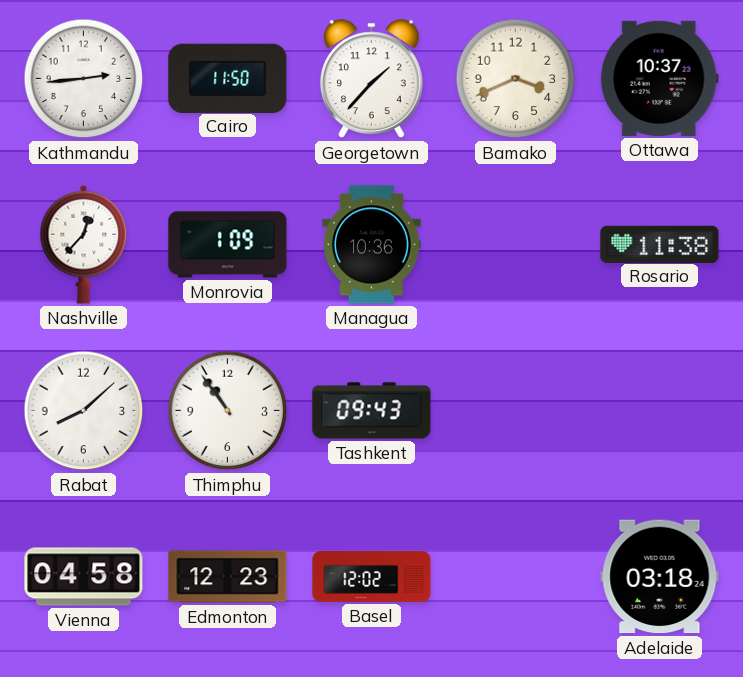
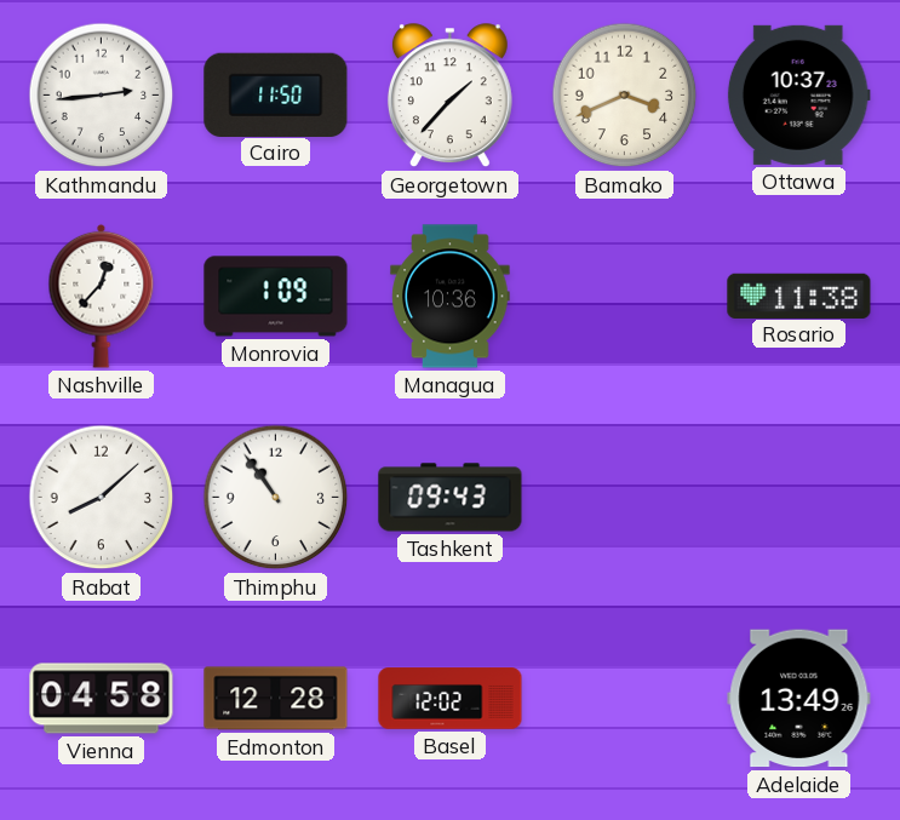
Edmonton: 12:23 -> 12:28 (276, 699)
Adelaide: 03:18 -> 13:49 (799, 699)
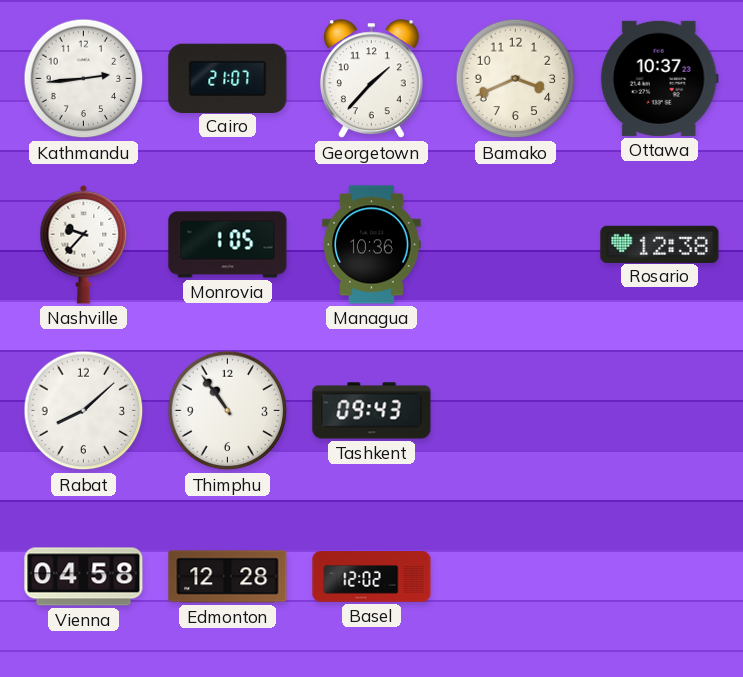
Cairo: 11:50 -> 21:07 (228, 78)
Nashville: 12:37 -> 9:37 (84, 244)
Monrovia: 1:09 -> 1:05 (228, 245)
Rosario: 11:38 -> 12:38 (660, 244)
Adelaide: 13:49 -> none (799, 699)
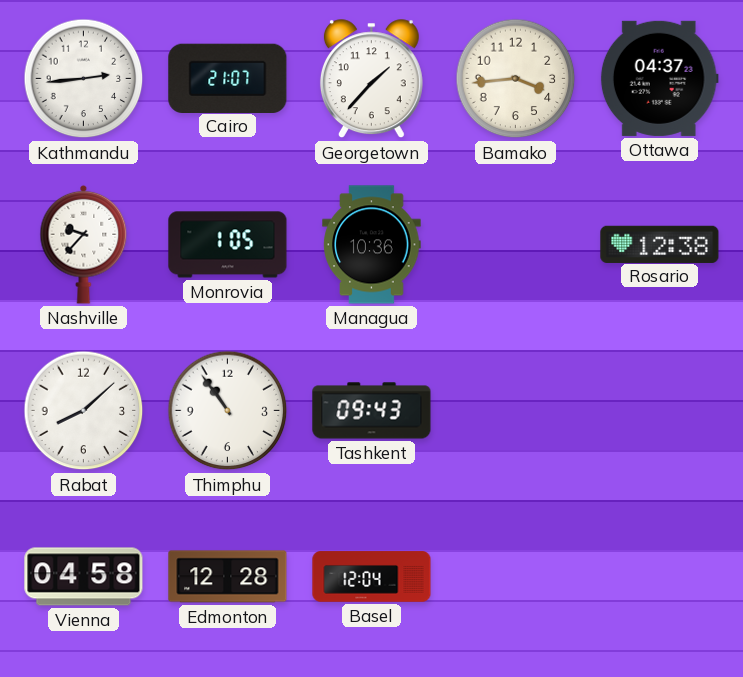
Bamako: 3:41 -> 3:44 (516, 79)
Ottawa: 10:37 -> 04:37 (659, 78)
Basel: 12:02 -> 12:04 (372, 577)
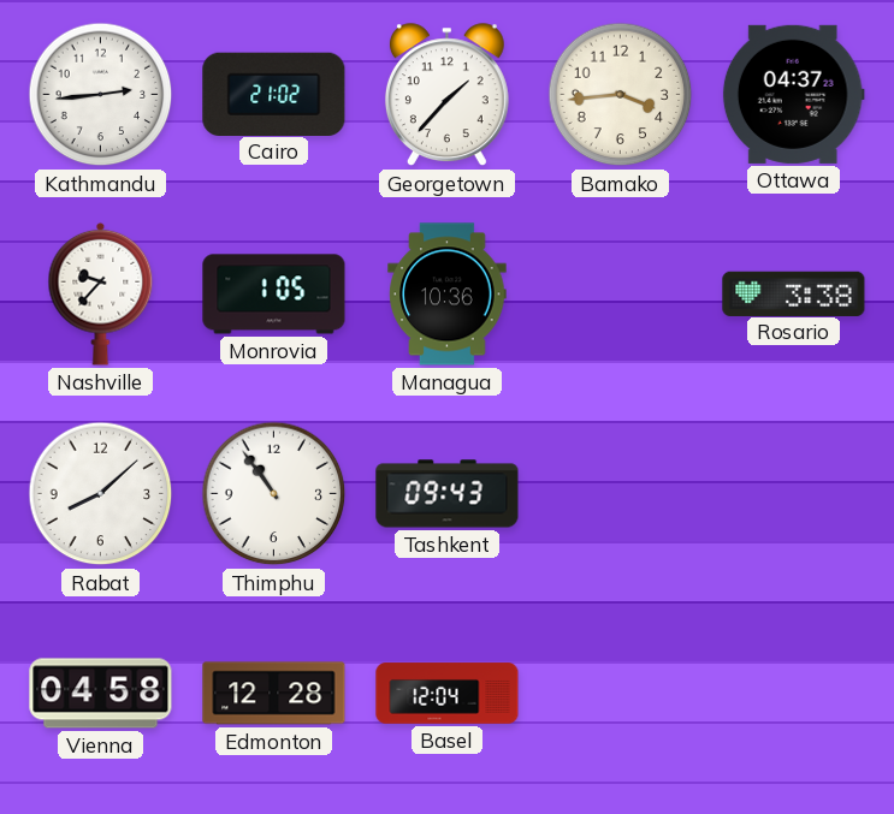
Cairo: 21:07 -> 21:02 (274, 94)
Rosario: 12:38 -> 3:38 (794, 293)
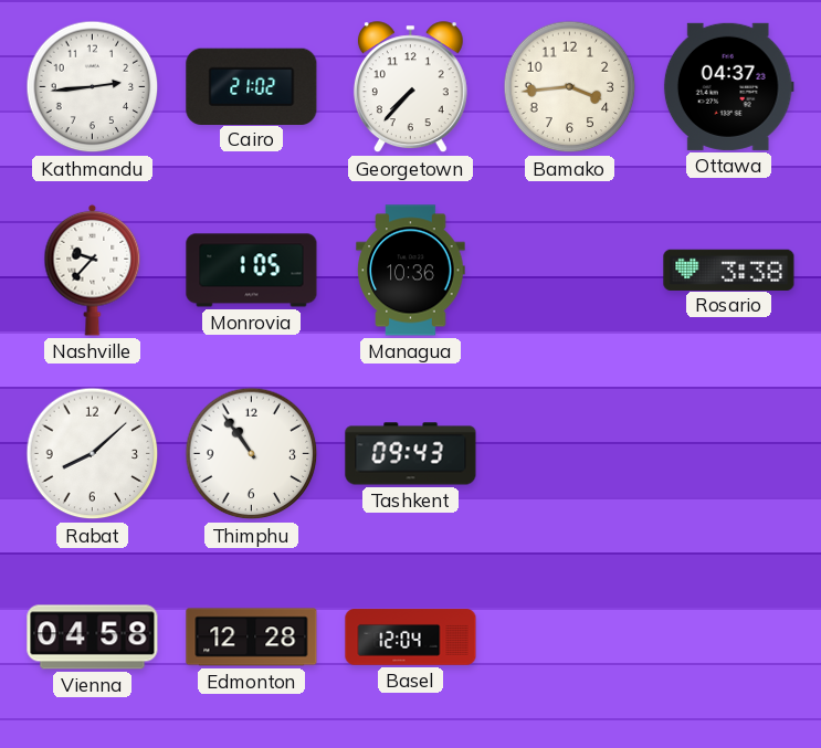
Georgetown: 1:37 -> 7:37 (410, 87)
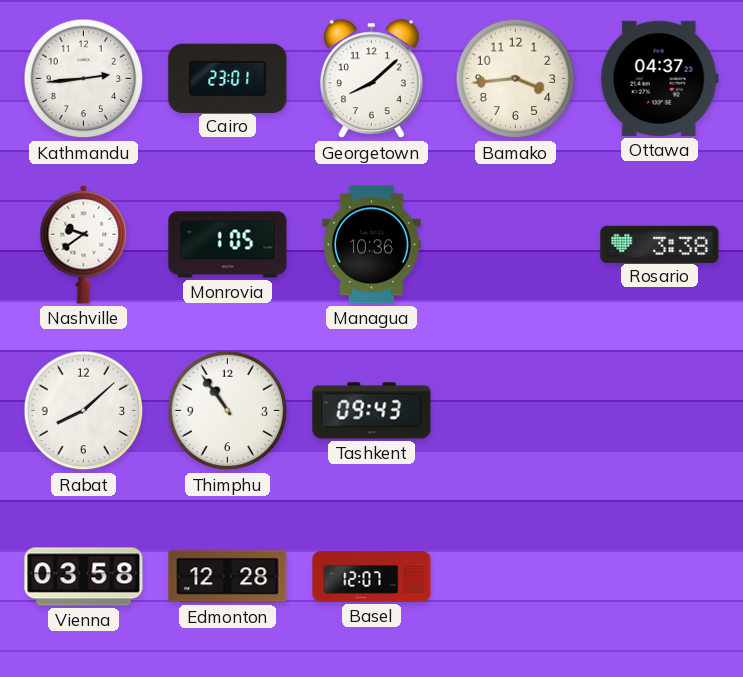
Cairo: 21:02 -> 23:01 (228, 78)
Georgetown: 7:37 -> 8:08 (371, 79)
Nashville: 9:37 -> 9:39 (84, 244)
Vienna: 04:58 -> 03:58 (84, 577)
Basel: 12:04 -> 12:07 (372, 577)
